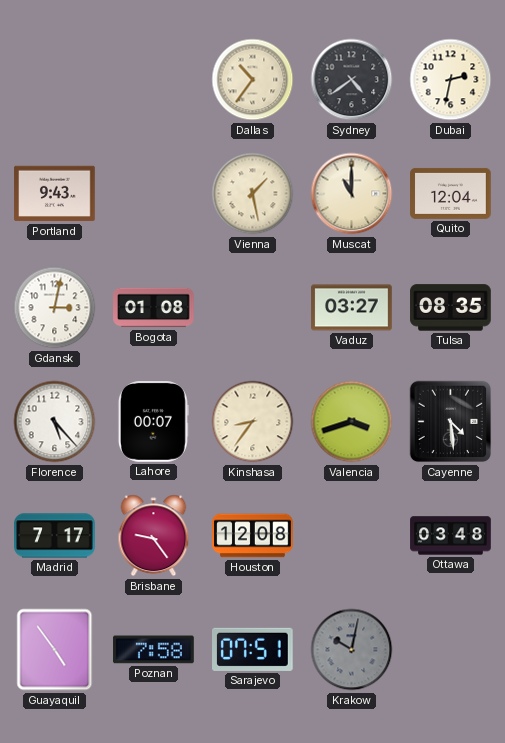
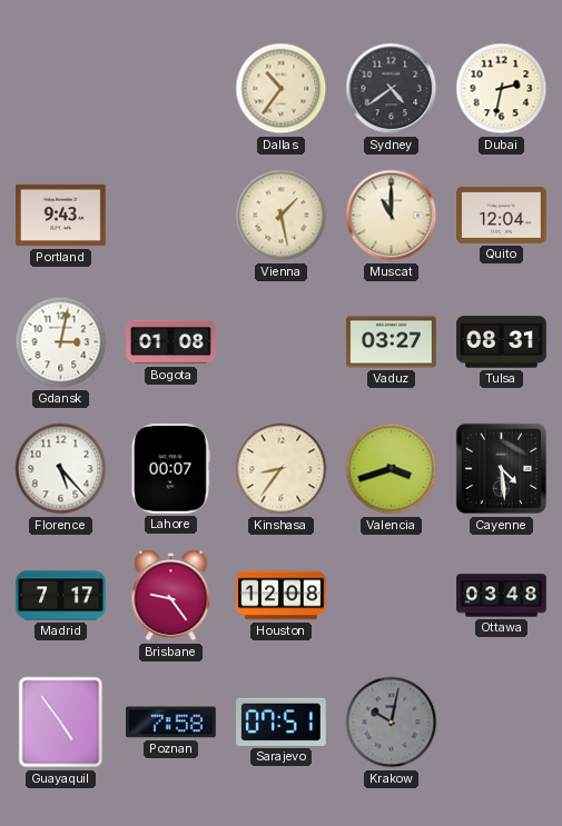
Tulsa: 08:35 -> 08:31 (502, 342)
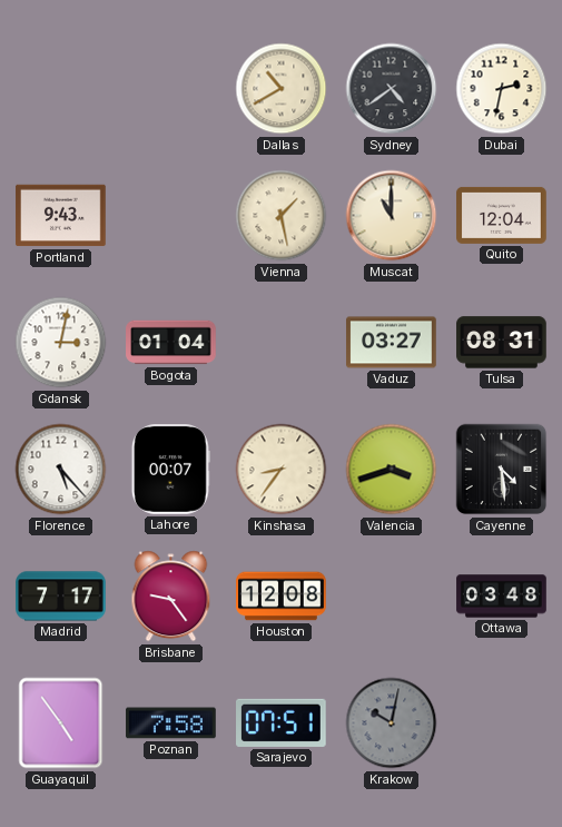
Dallas: 10:36 -> 10:40 (282, 89)
Bogota: 01:08 -> 01:04 (171, 343)
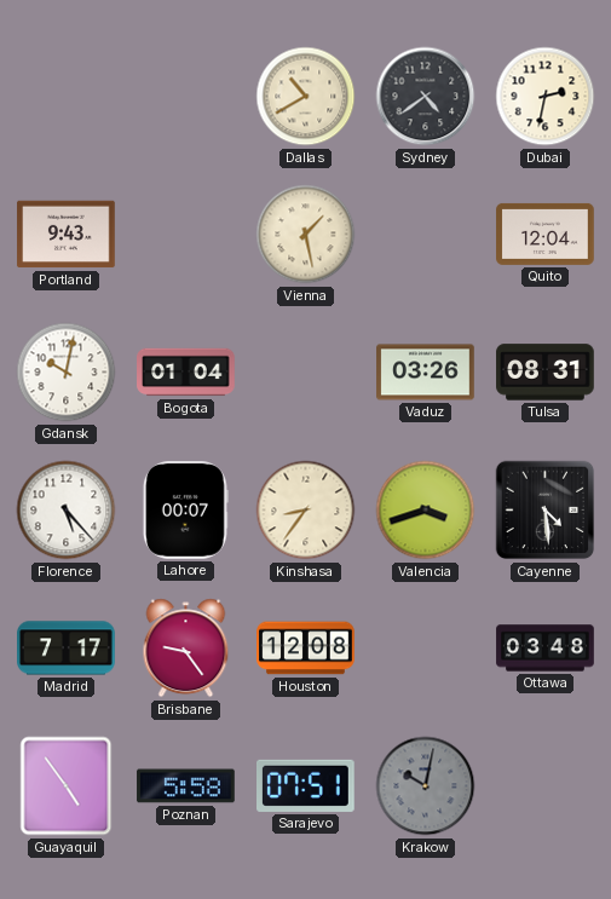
Muscat: 11:00 -> none (392, 216)
Gdansk: 3:02 -> 10:02 (67, 373)
Vaduz: 03:27 -> 03:26 (426, 373)
Poznan: 7:58 -> 5:58 (186, 786)
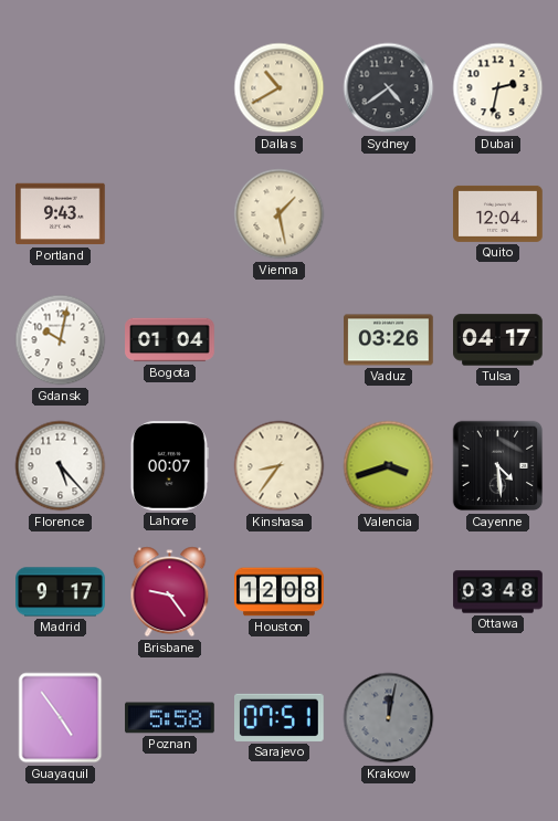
Tulsa: 08:31 -> 04:17 (498, 340)
Madrid: 7:17 -> 9:17 (61, 592)
Krakow: 10:02 -> 12:02 (389, 718)
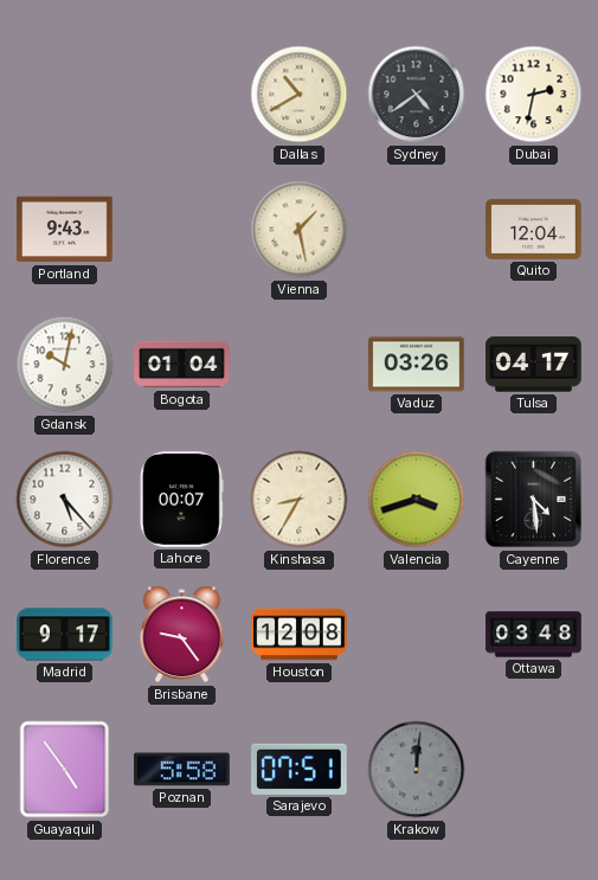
Kinshasa: 8:36 -> 8:35 (300, 500)
Krakow: 12:02 -> 12:01 (417, 770)
